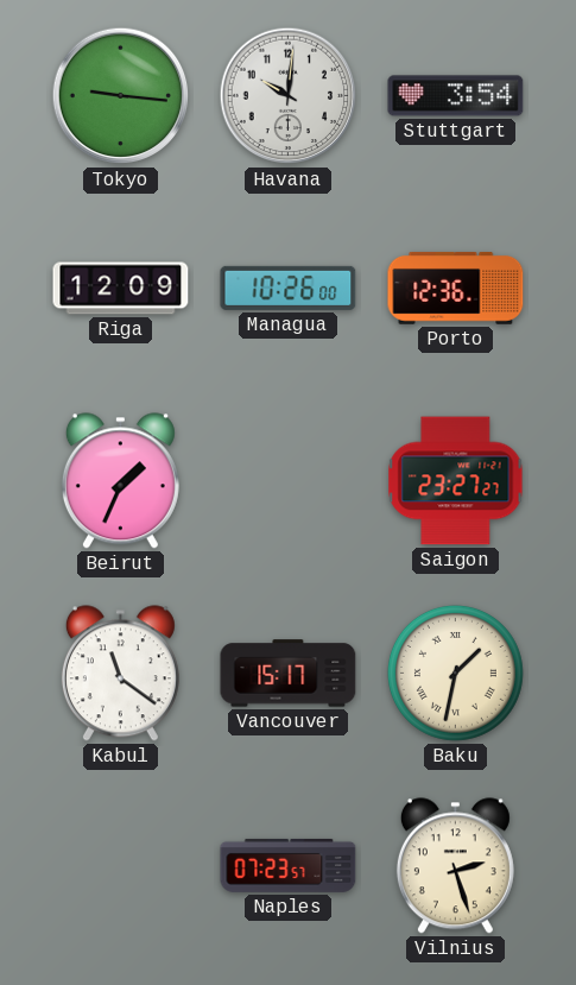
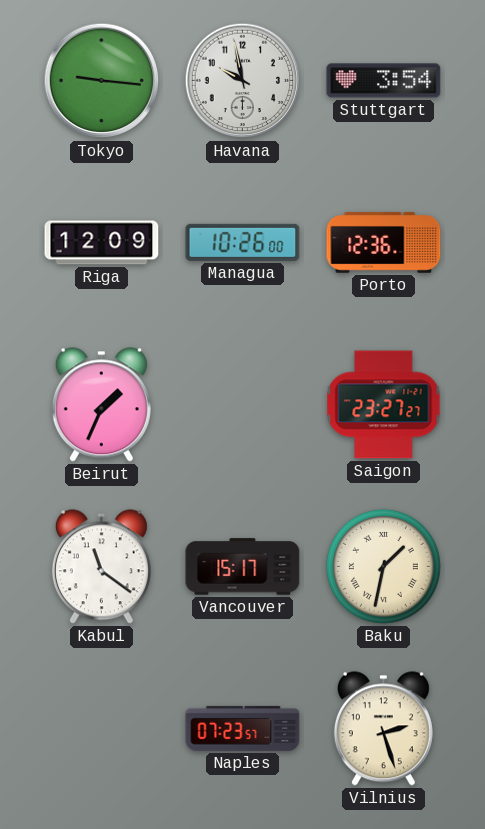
Havana: 10:01 -> 9:58 (243, 81)
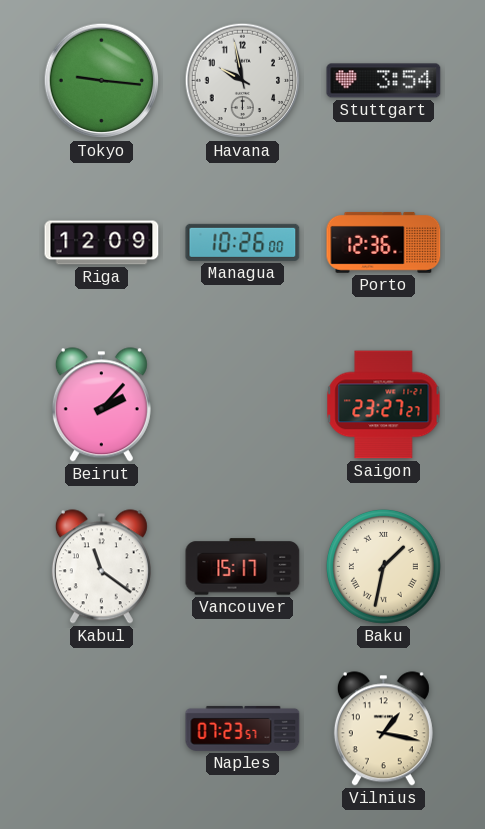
Beirut: 1:34 -> 2:07 (101, 405)
Vilnius: 2:27 -> 1:17 (383, 729)
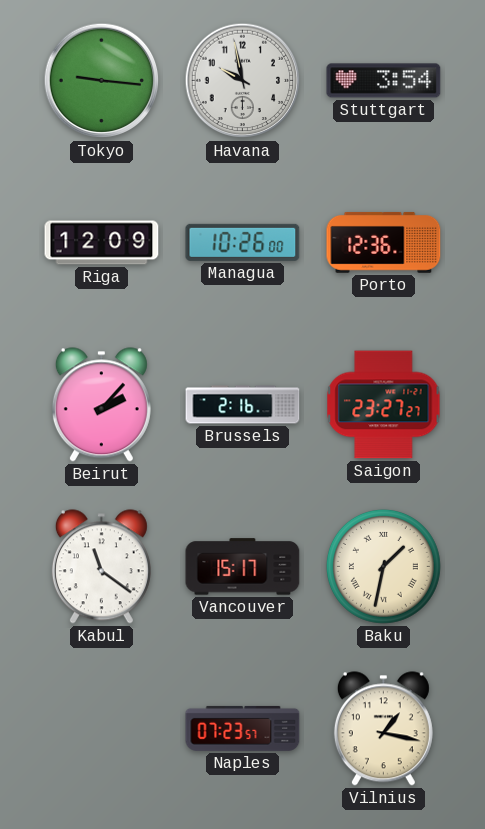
Brussels: none -> 2:16 (243, 405)
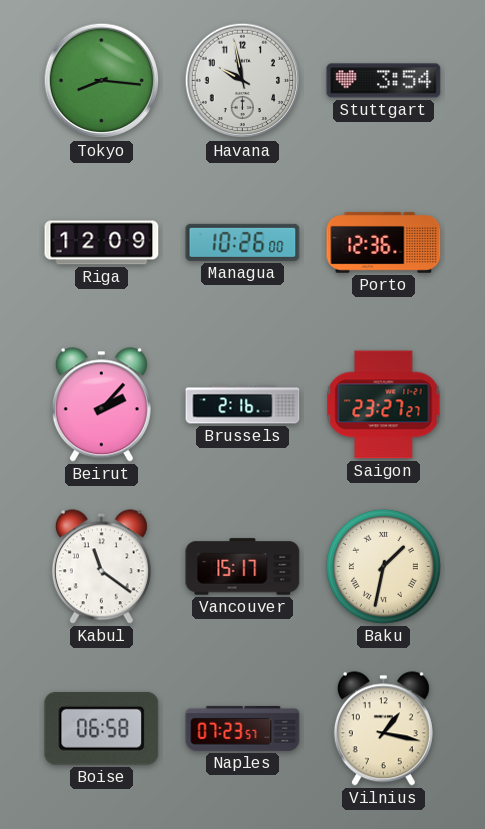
Tokyo: 9:16 -> 8:16 (102, 81)
Boise: none -> 06:58 (102, 728)
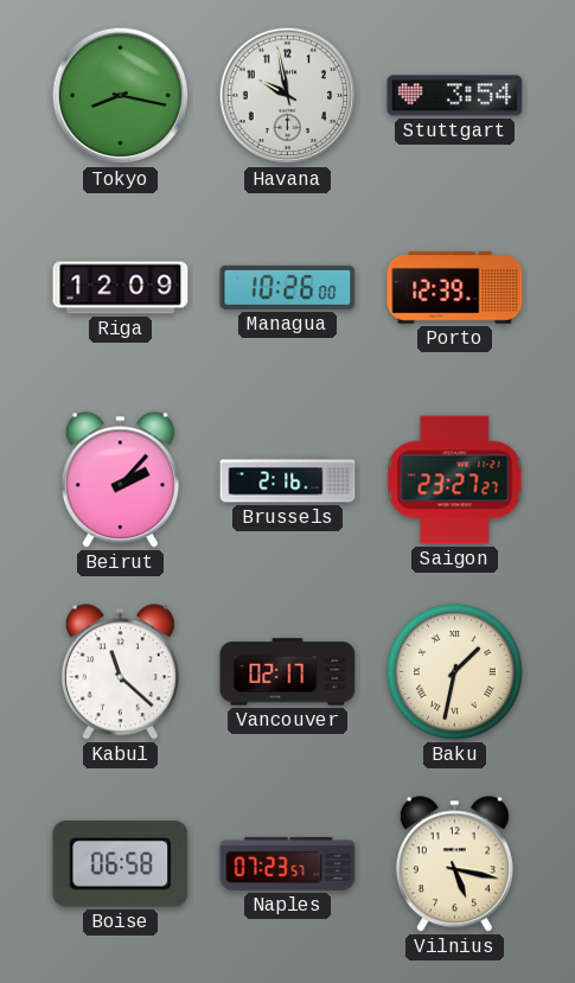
Tokyo: 8:16 -> 8:17 (121, 96)
Porto: 12:36 -> 12:39 (455, 287)
Kabul: 11:21 -> 11:22 (120, 672)
Vancouver: 15:17 -> 02:17 (288, 672)
Vilnius: 1:17 -> 5:17 (454, 864)
